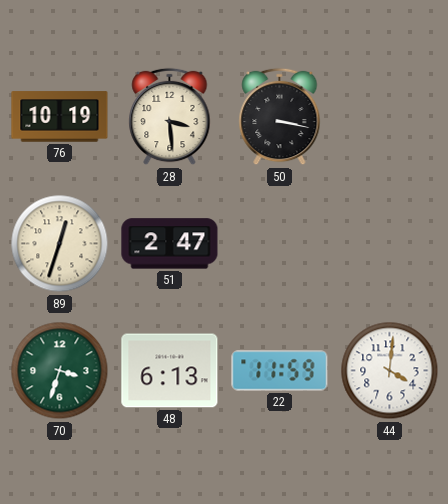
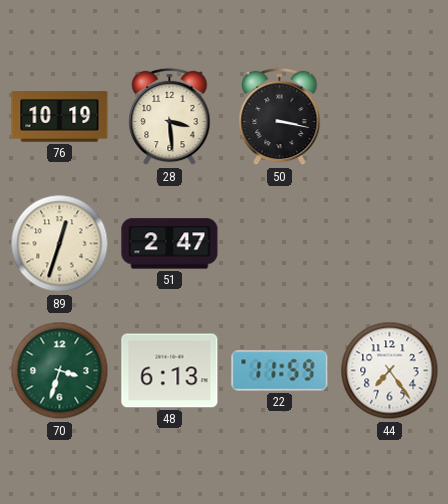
44: 4:01 -> 7:24 (390, 371)
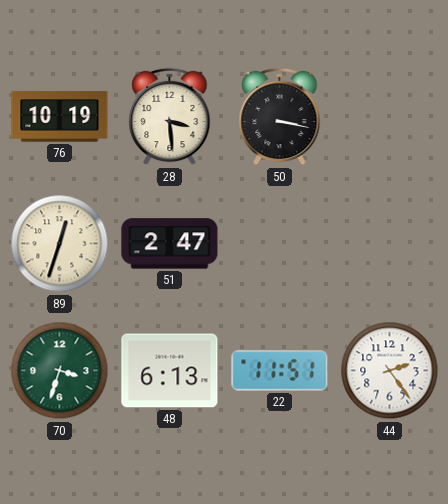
22: 11:59 -> 11:51 (280, 371)
44: 7:24 -> 2:24 (390, 371)
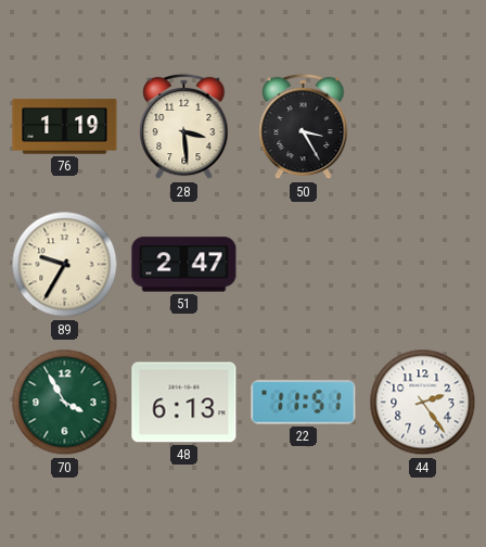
76: 10:19 -> 1:19 (65, 127)
50: 3:17 -> 3:25 (304, 127)
89: 12:33 -> 9:35 (65, 265)
70: 3:33 -> 3:55 (65, 403)
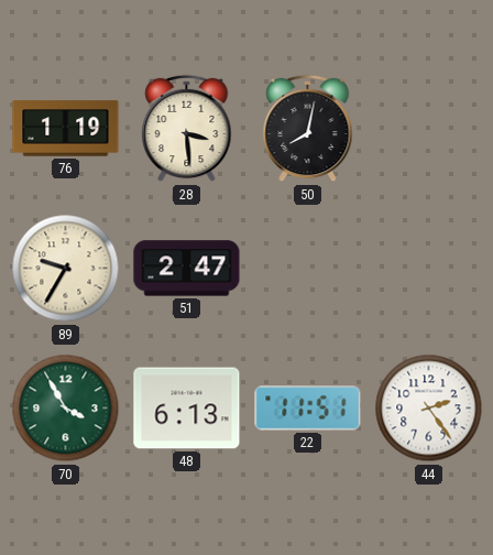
50: 3:25 -> 8:02 (308, 129)
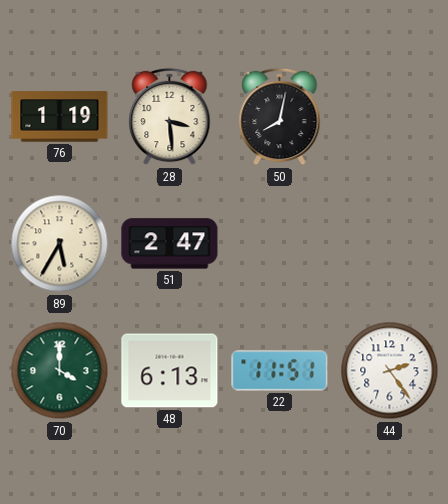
89: 9:35 -> 5:35 (60, 244)
70: 3:55 -> 4:00 (60, 371)
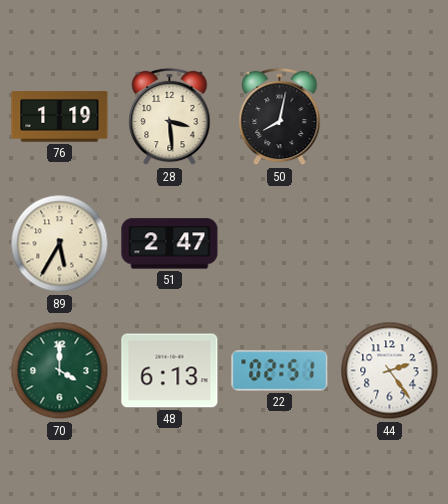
22: 11:51 -> 02:51 (280, 371)
